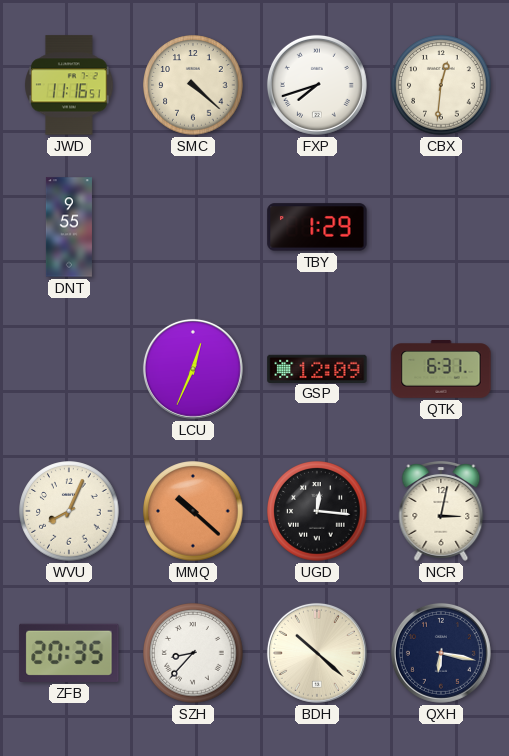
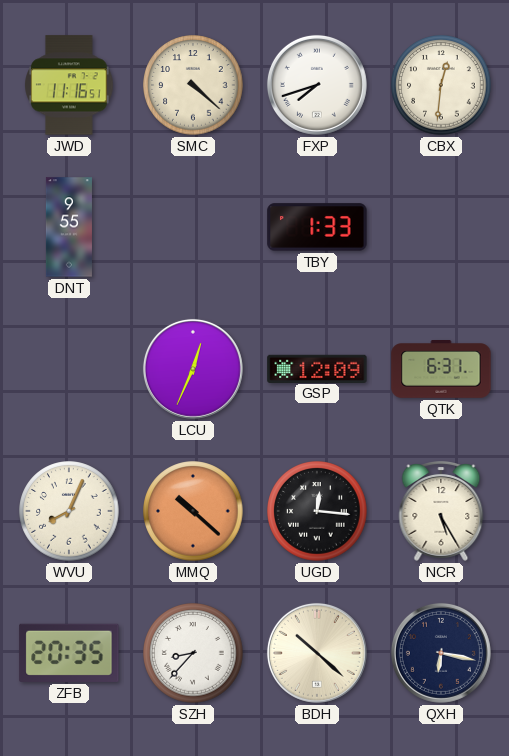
TBY: 1:29 -> 1:33 (317, 227)
NCR: 3:02 -> 5:25 (441, 512)
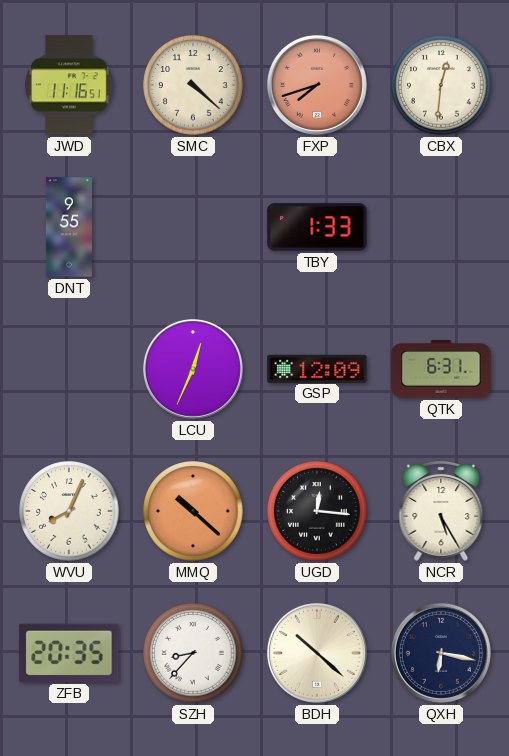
FXP dial: white -> salmon (317, 85)
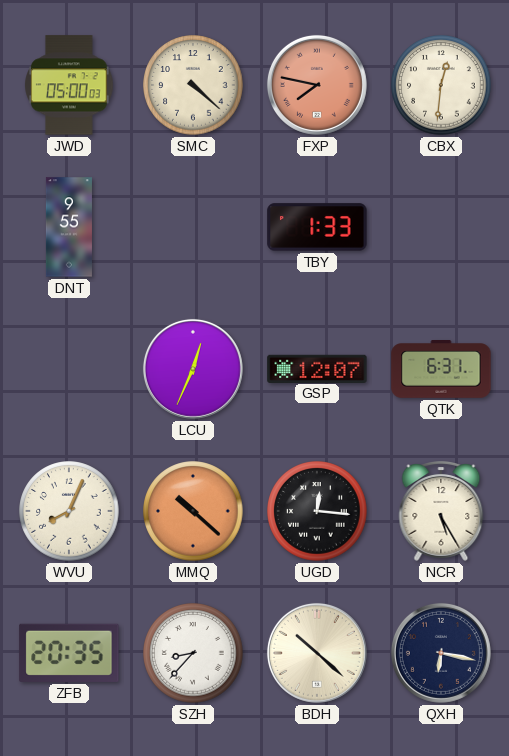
JWD: 11:16 -> 05:00 (69, 85)
FXP: 7:42 -> 7:47 (317, 85)
GSP: 12:09 -> 12:07 (317, 368)
